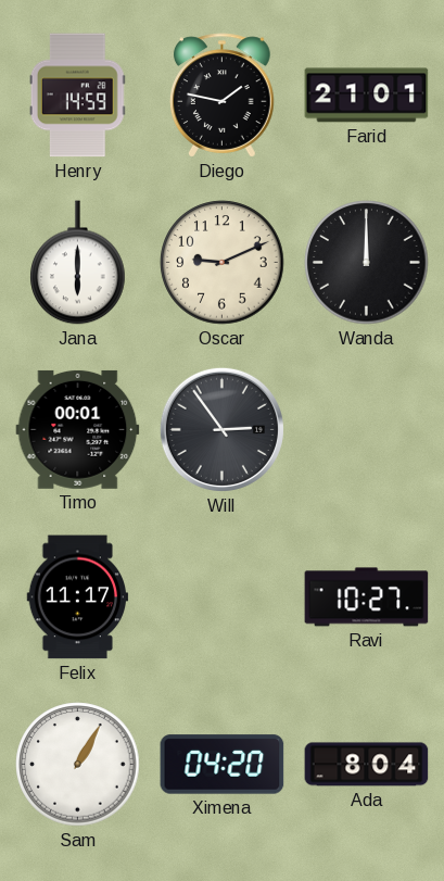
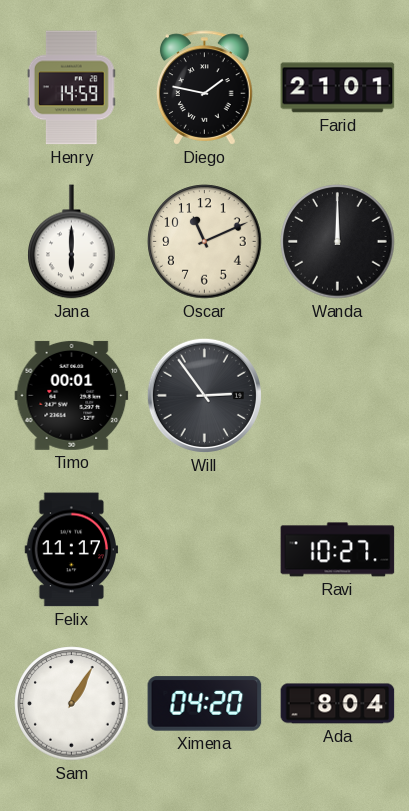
Oscar: 9:11 -> 11:11 (205, 242)
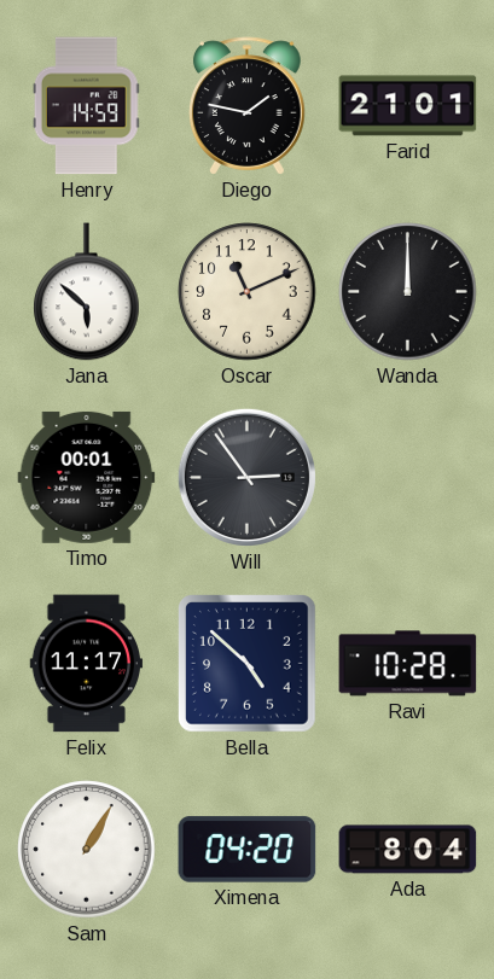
Jana: 6:00 -> 5:52 (87, 292)
Bella: none -> 4:52 (248, 664)
Ravi: 10:27 -> 10:28 (408, 664)
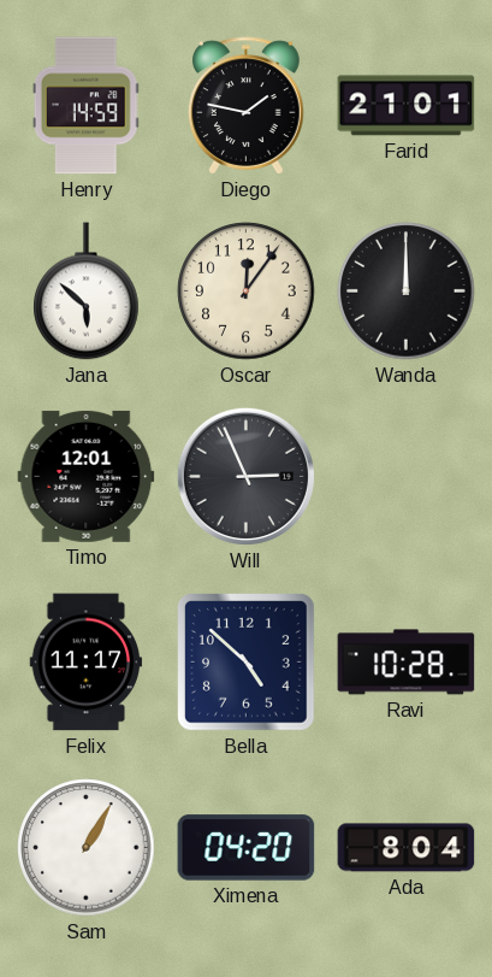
Oscar: 11:11 -> 12:06 (247, 292)
Timo: 00:01 -> 12:01 (87, 476)
Will: 2:54 -> 2:56 (245, 476)
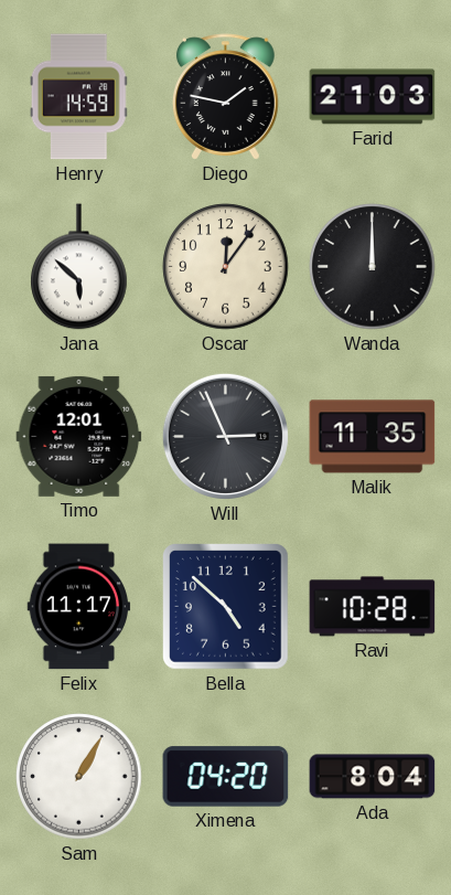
Farid: 21:01 -> 21:03 (373, 97)
Malik: none -> 11:35 (373, 437)
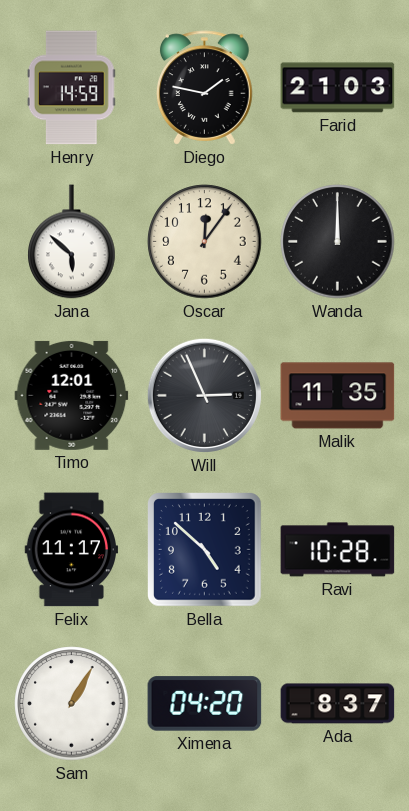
Ada: 8:04 -> 8:37 (338, 704)
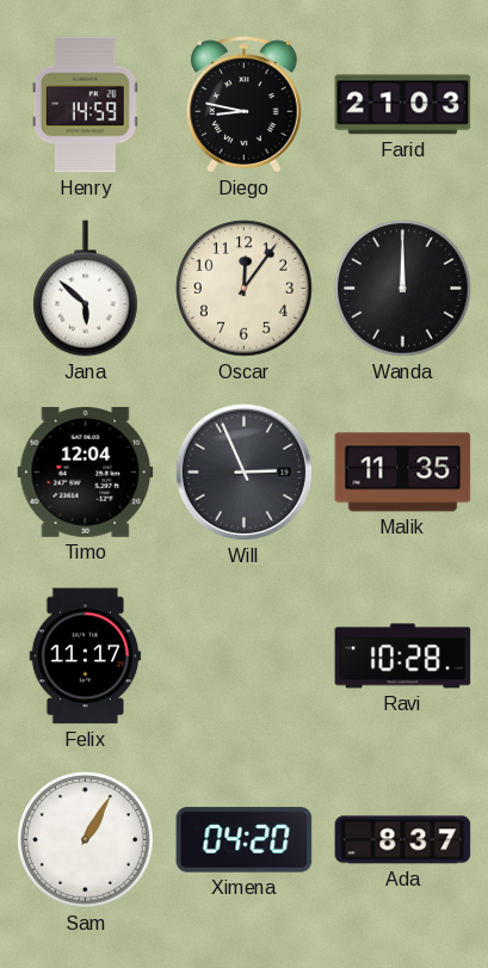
Diego: 1:47 -> 8:47 (245, 105)
Timo: 12:01 -> 12:04 (86, 471)
Bella: 4:52 -> none (205, 550)
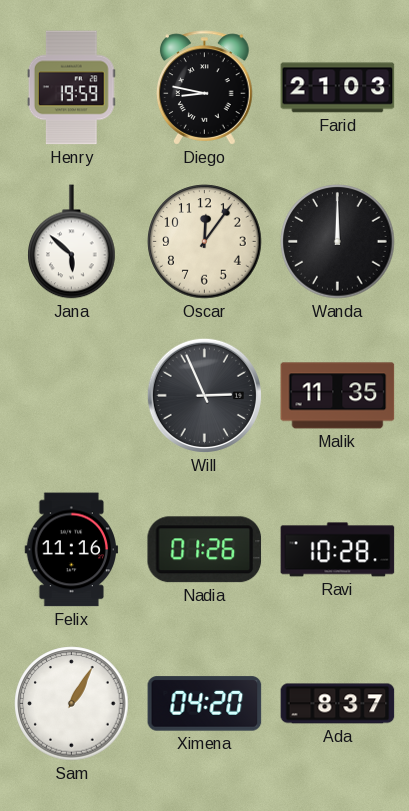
Henry: 14:59 -> 19:59 (71, 88)
Timo: 12:04 -> none (86, 471)
Felix: 11:17 -> 11:16 (72, 550)
Nadia: none -> 01:26 (205, 550)
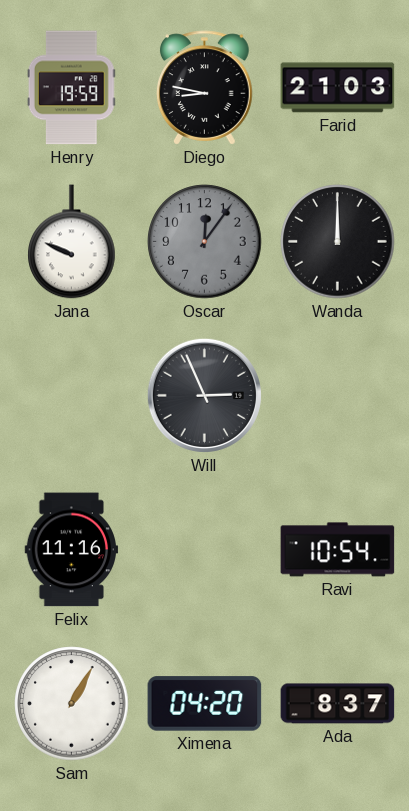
Jana: 5:52 -> 9:49 (72, 242)
Oscar dial: cream -> grey (205, 242)
Malik: 11:35 -> none (338, 396)
Nadia: 01:26 -> none (205, 550)
Ravi: 10:28 -> 10:54 (338, 550)
